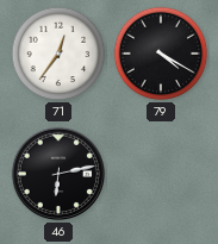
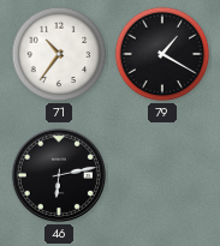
71: 12:36 -> 10:36 (59, 54)
79: 4:20 -> 1:20 (162, 54)
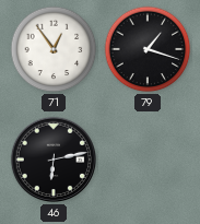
71: 10:36 -> 12:54 (54, 49)
79: 1:20 -> 1:18 (148, 49)
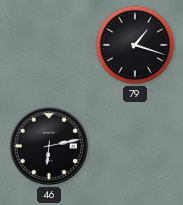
71: 12:54 -> none (54, 49)
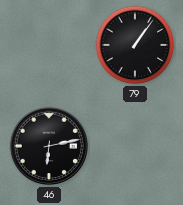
79: 1:18 -> 1:06 (135, 45)
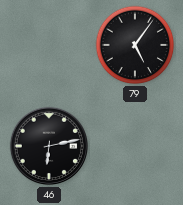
79: 1:06 -> 5:06 (135, 45)
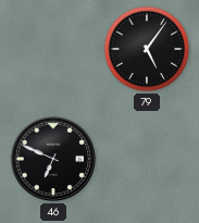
46: 6:13 -> 6:49 (53, 159)
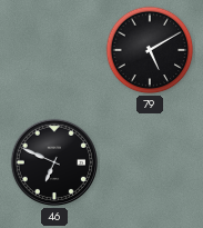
79: 5:06 -> 5:10 (150, 50)
